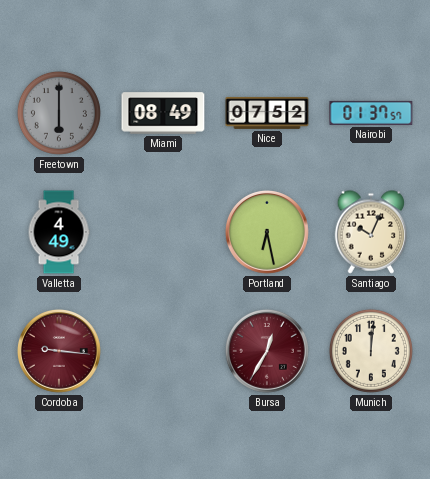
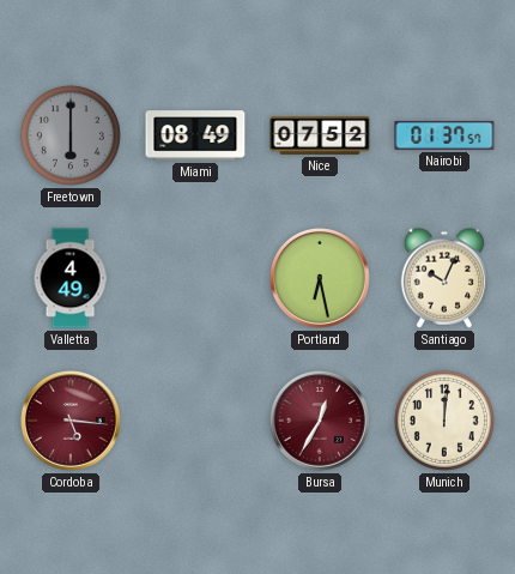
Cordoba: 9:16 -> 5:16 (71, 421)
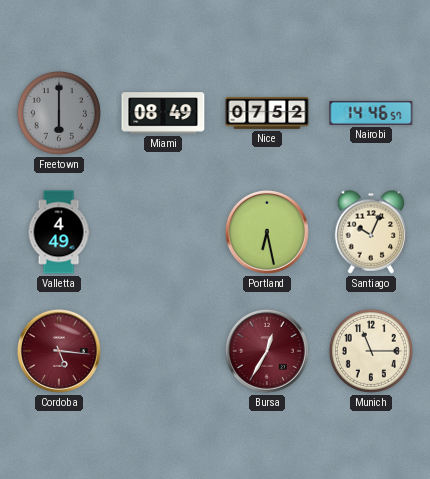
Nairobi: 01:37 -> 14:46 (371, 113)
Munich: 12:01 -> 11:15 (371, 351)
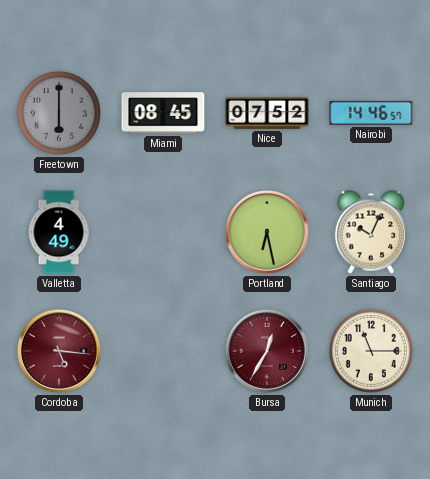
Miami: 08:49 -> 08:45 (163, 113)
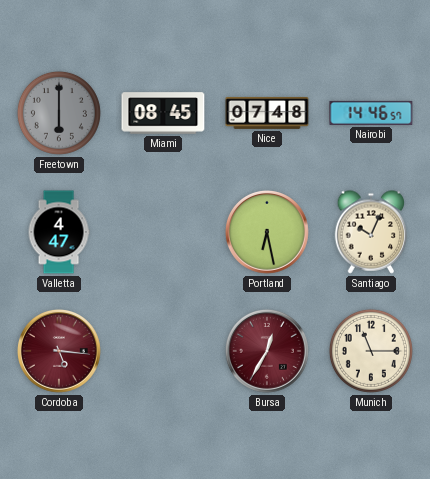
Nice: 07:52 -> 07:48 (267, 113)
Valletta: 4:49 -> 4:47 (59, 232)
